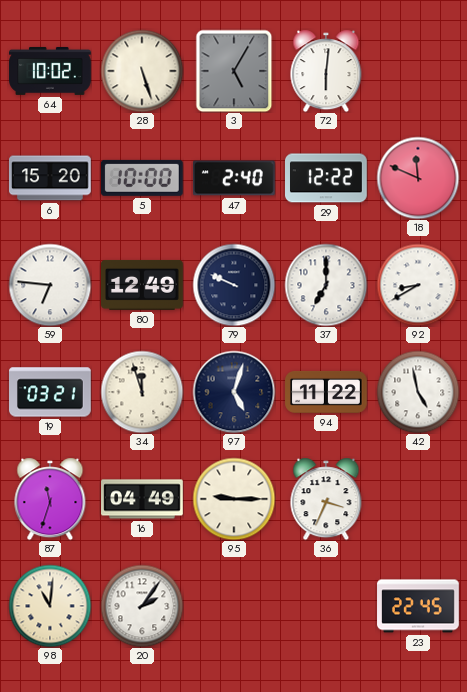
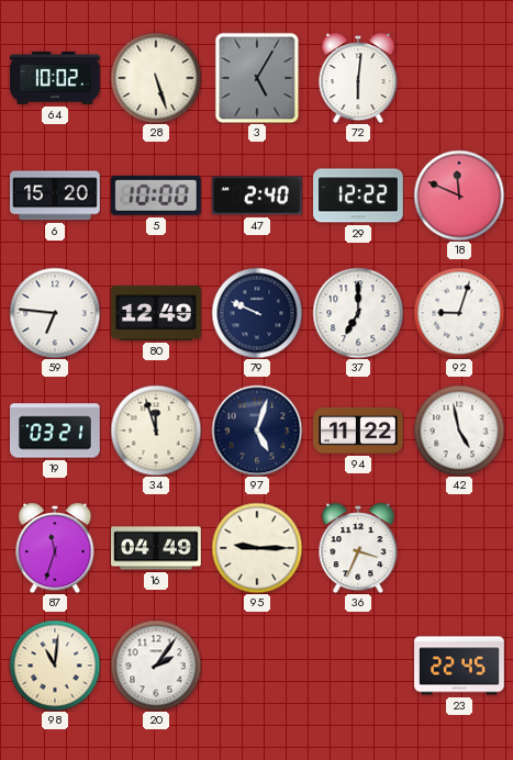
92: 8:40 -> 9:03 (459, 313)
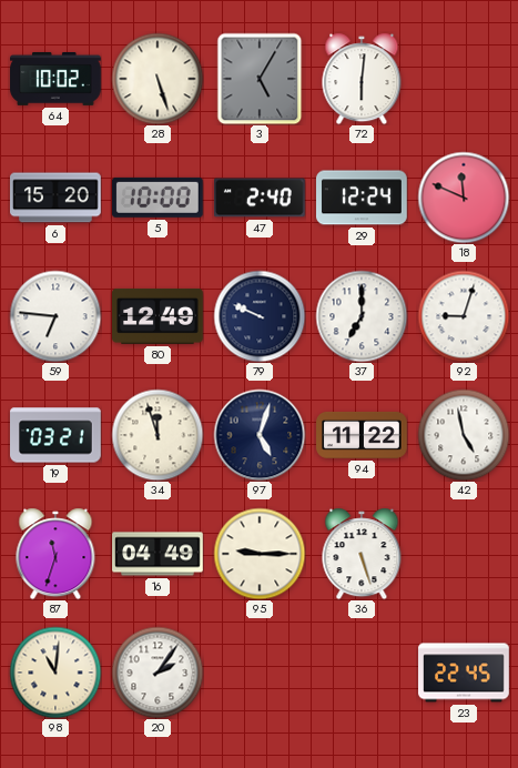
29: 12:22 -> 12:24 (363, 198)
36: 3:34 -> 5:27 (362, 554)
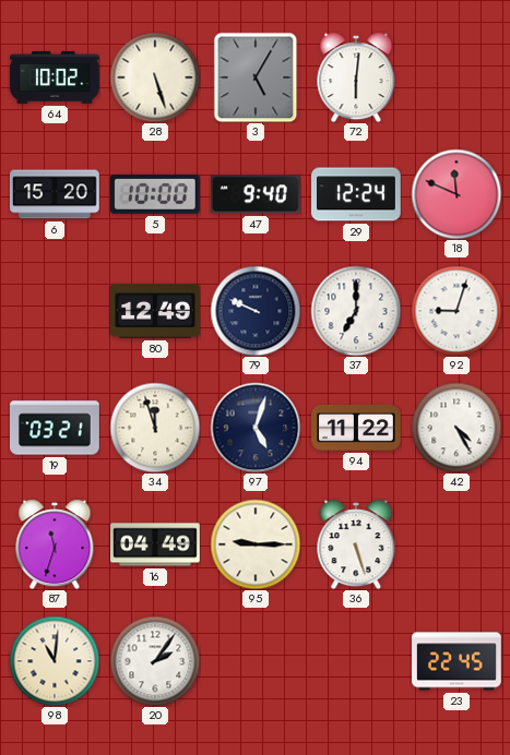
47: 2:40 -> 9:40 (256, 194)
59: 6:46 -> none (55, 316)
42: 4:58 -> 4:25 (456, 428)
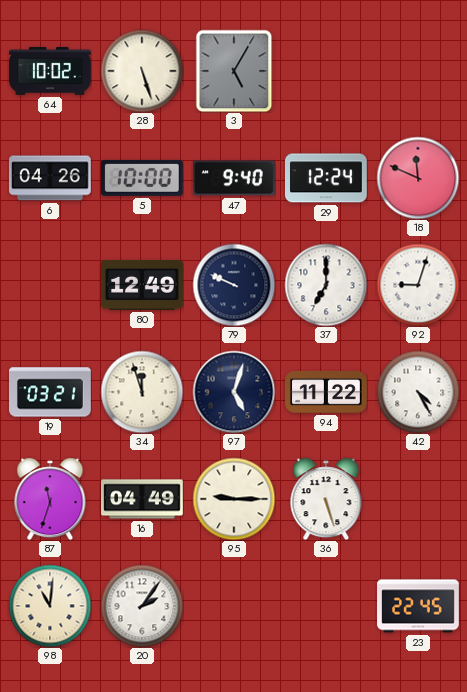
72: 6:01 -> none (356, 77)
6: 15:20 -> 04:26 (51, 178)
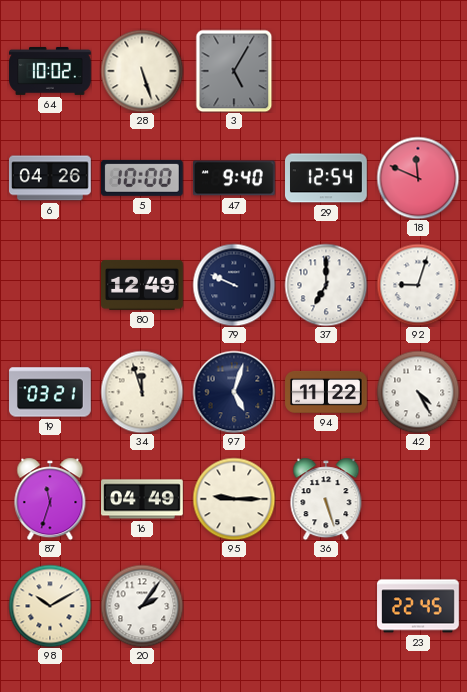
29: 12:24 -> 12:54 (327, 178)
98: 11:01 -> 10:10 (50, 606)
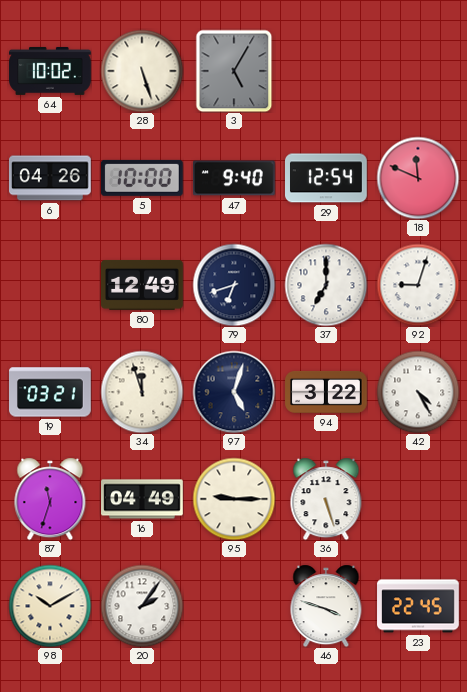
79: 9:49 -> 6:42 (234, 285)
94: 11:22 -> 3:22 (326, 392)
46: none -> 3:48 (326, 606)
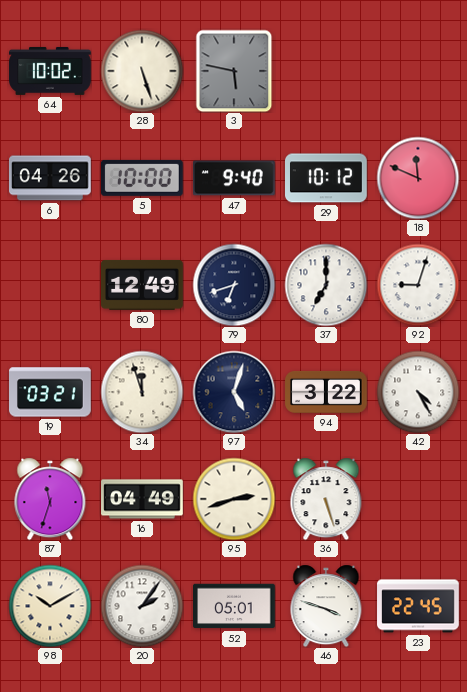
3: 5:05 -> 5:47 (234, 71)
29: 12:54 -> 10:12 (327, 178)
95: 9:15 -> 2:42 (234, 499)
52: none -> 05:01 (235, 606)
